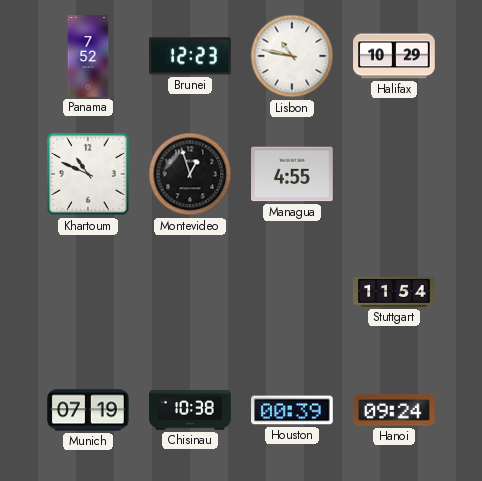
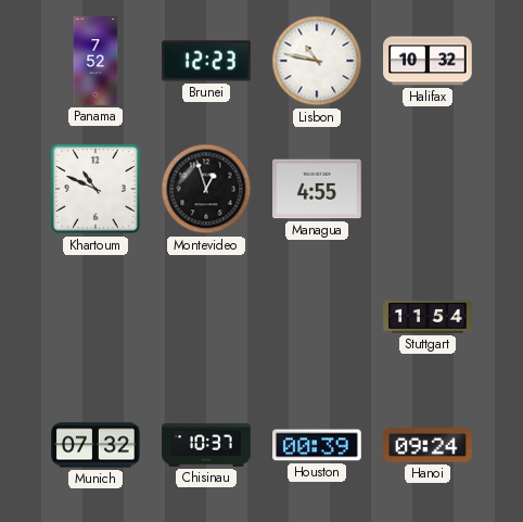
Halifax: 10:29 -> 10:32 (428, 61)
Munich: 07:19 -> 07:32 (95, 445)
Chisinau: 10:38 -> 10:37 (206, 445)
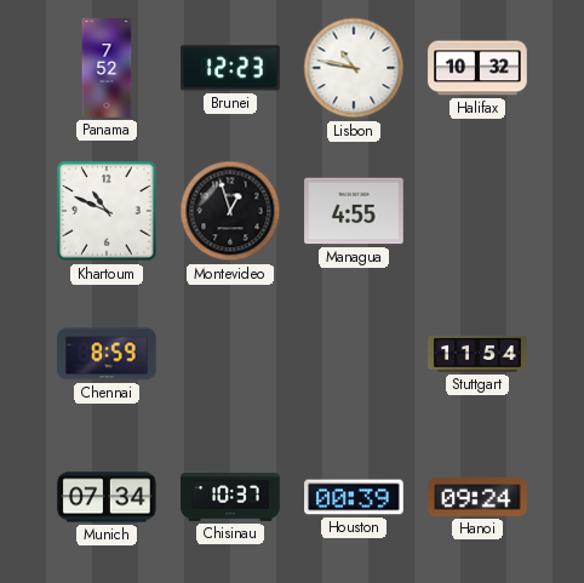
Chennai: none -> 8:59 (107, 354)
Munich: 07:32 -> 07:34 (107, 497)
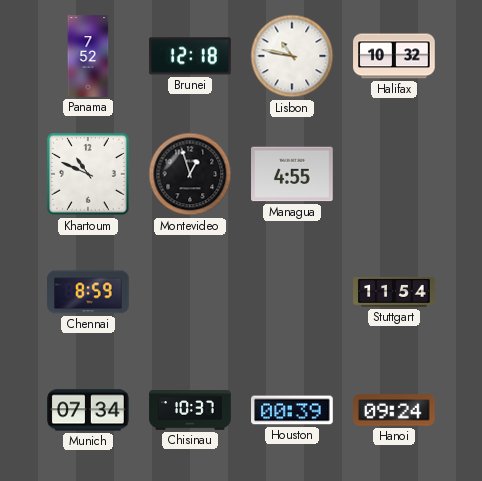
Brunei: 12:23 -> 12:18 (190, 56)
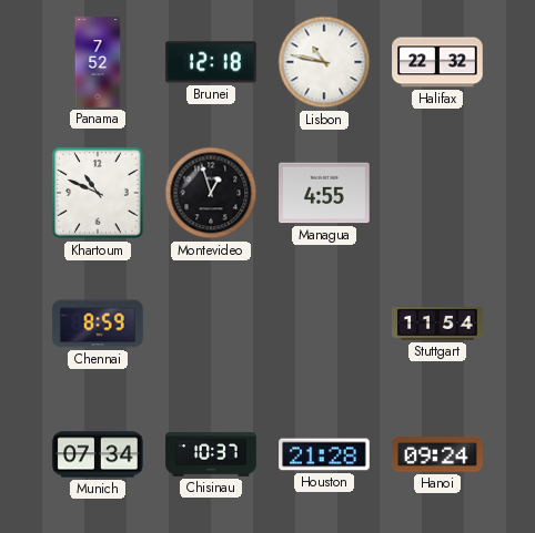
Halifax: 10:32 -> 22:32 (437, 62)
Houston: 00:39 -> 21:28 (324, 454)
